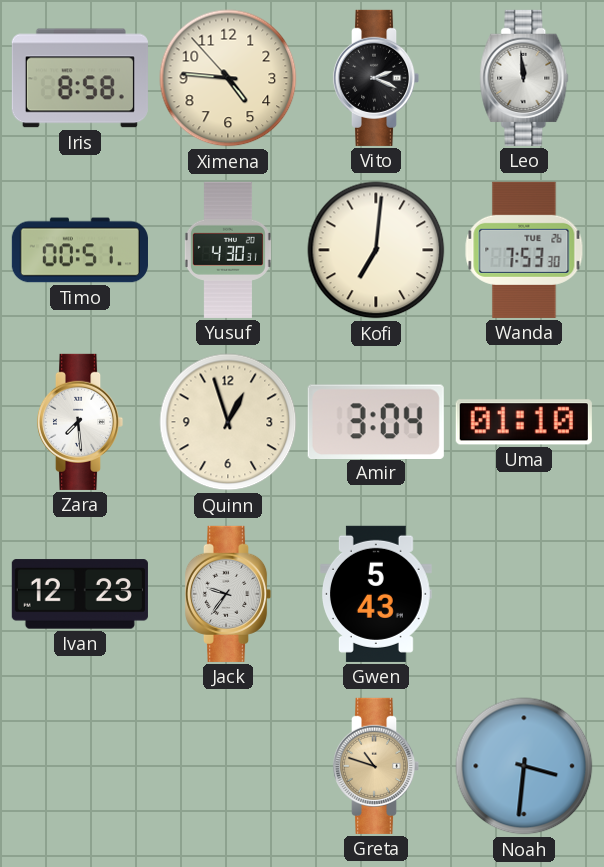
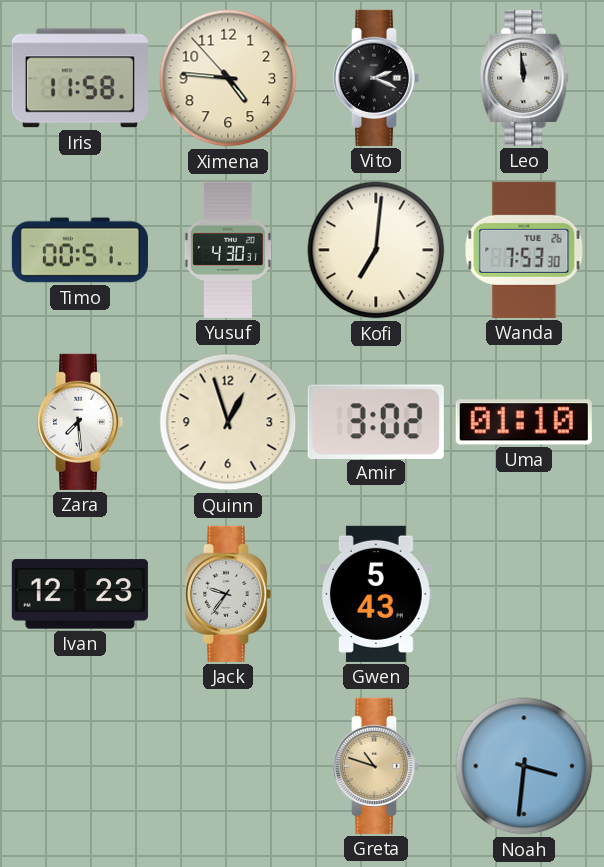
Iris: 8:58 -> 11:58 (80, 78)
Amir: 3:04 -> 3:02 (376, 421)
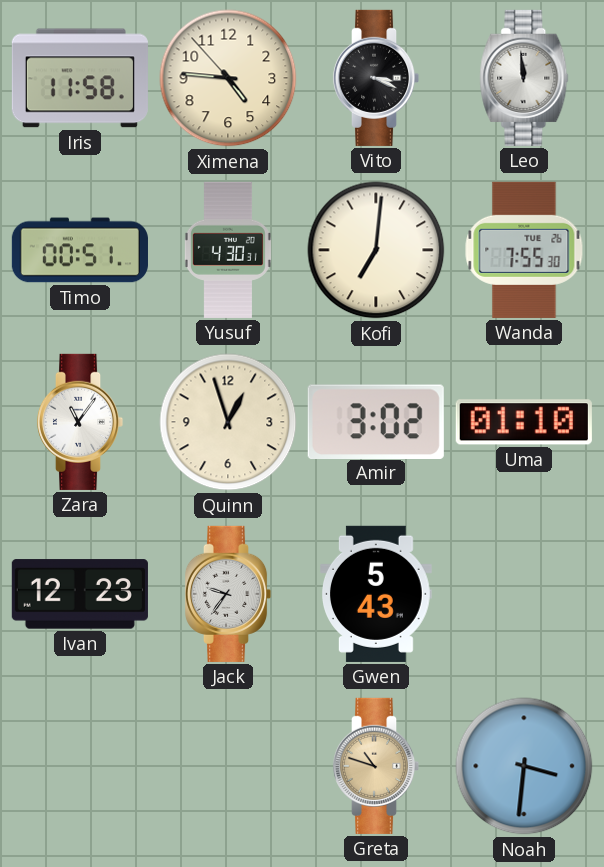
Vito: 2:19 -> 3:19 (376, 78)
Wanda: 7:53 -> 7:55 (524, 250)
Zara: 7:29 -> 11:06 (80, 422)
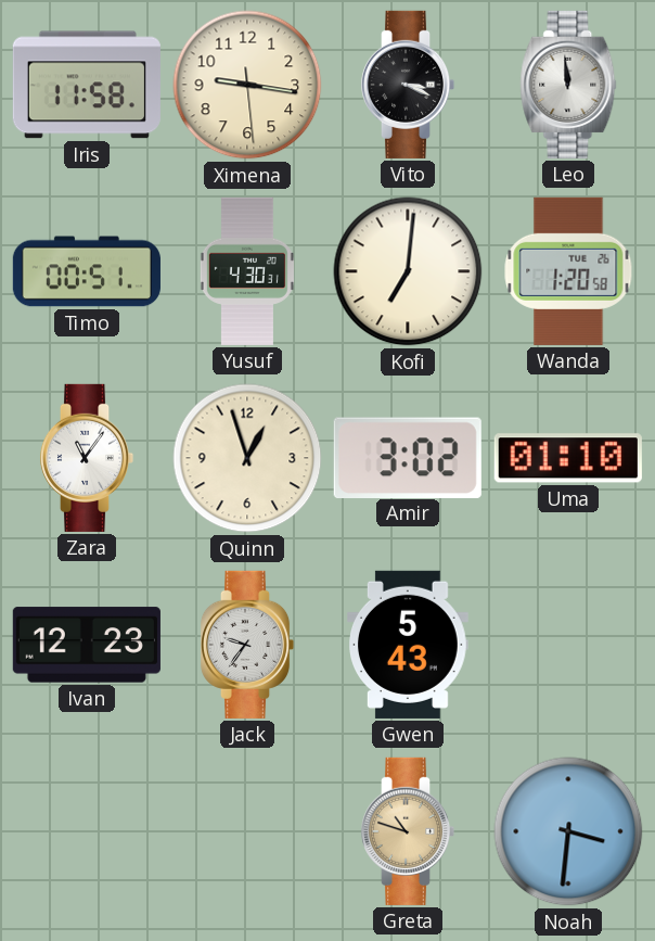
Ximena: 4:45 -> 9:16 (247, 85)
Wanda: 7:55 -> 1:20 (568, 271)
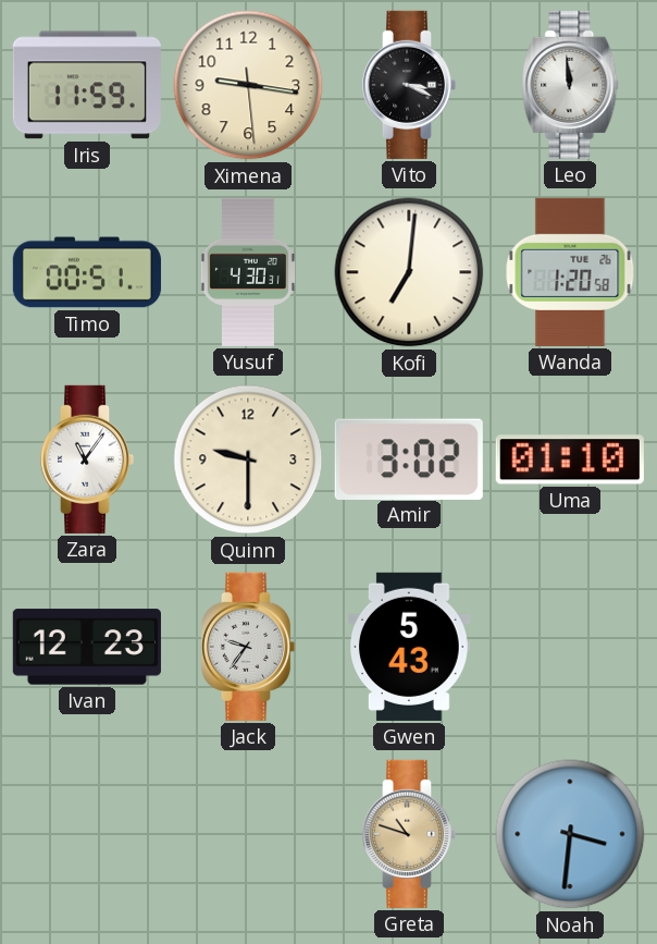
Iris: 11:58 -> 11:59 (87, 85)
Quinn: 12:57 -> 9:30 (248, 459)
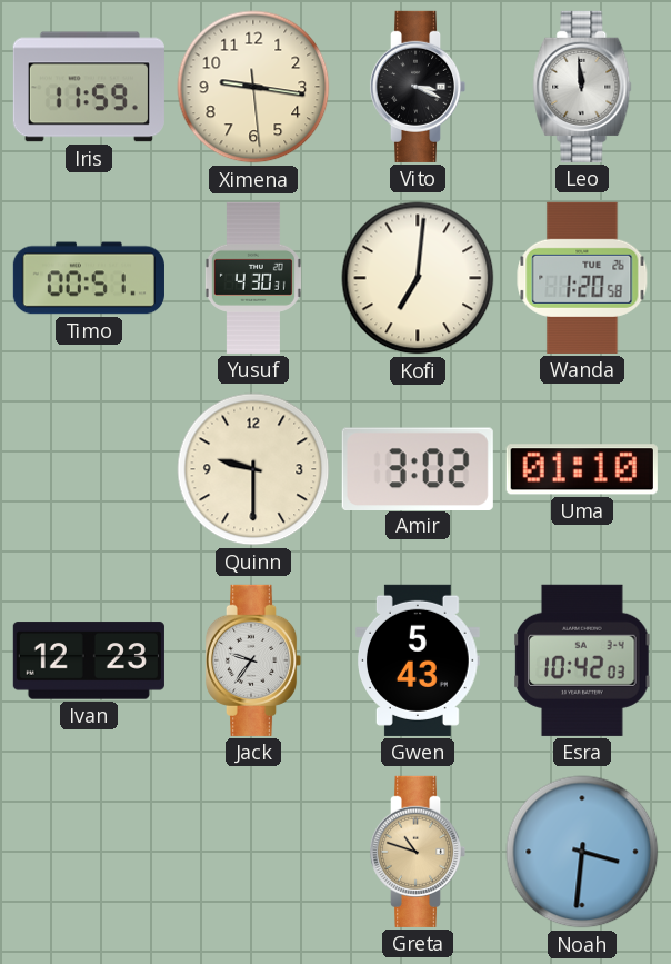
Zara: 11:06 -> none (87, 459)
Esra: none -> 10:42 (582, 660)
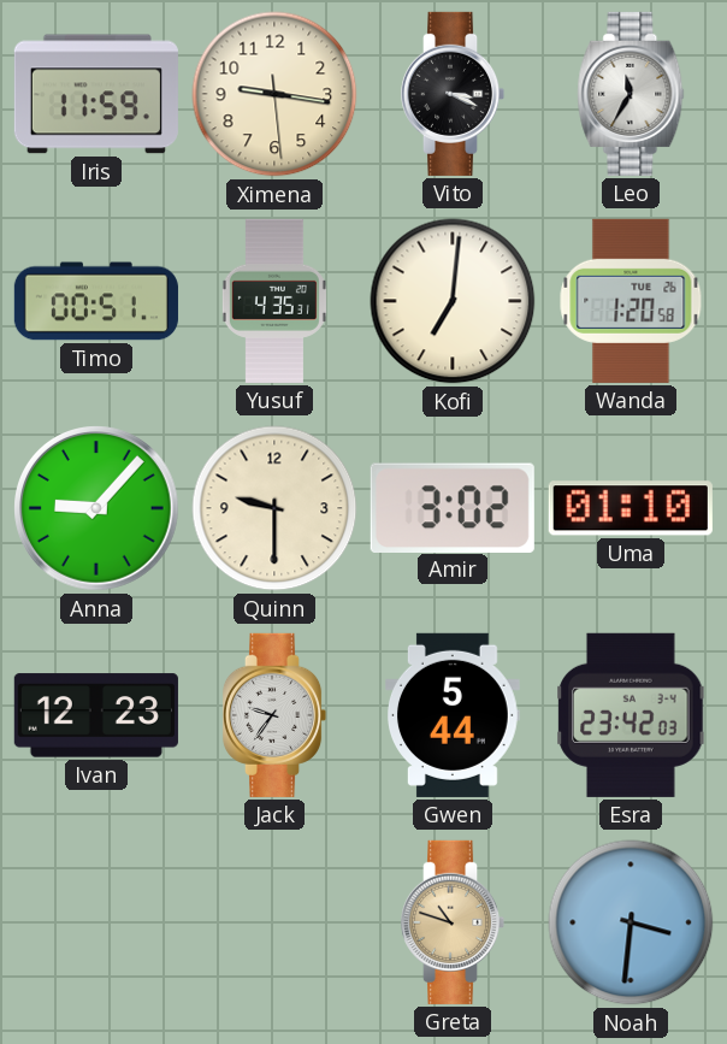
Leo: 11:59 -> 11:35 (631, 94)
Yusuf: 4:30 -> 4:35 (274, 301)
Anna: none -> 9:07 (97, 509)
Gwen: 5:43 -> 5:44 (454, 715)
Esra: 10:42 -> 23:42 (631, 715)
